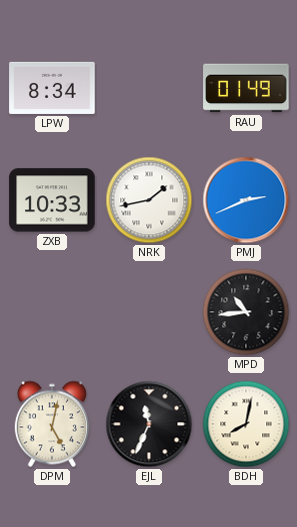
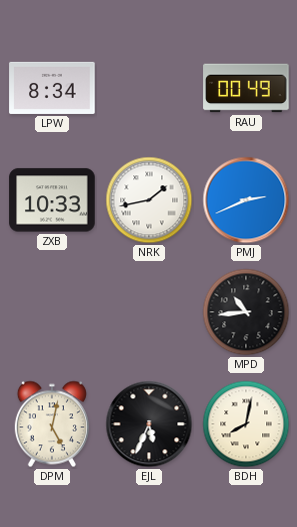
RAU: 01:49 -> 00:49 (246, 88)
EJL: 11:34 -> 5:34 (149, 424)
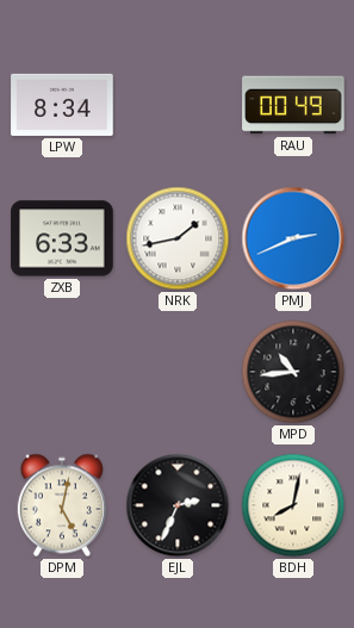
ZXB: 10:33 -> 6:33 (62, 238)
EJL: 5:34 -> 2:34 (178, 505)
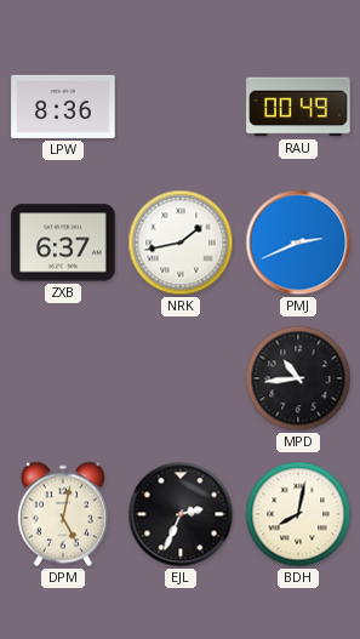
LPW: 8:34 -> 8:36 (63, 107)
ZXB: 6:33 -> 6:37 (63, 243)
